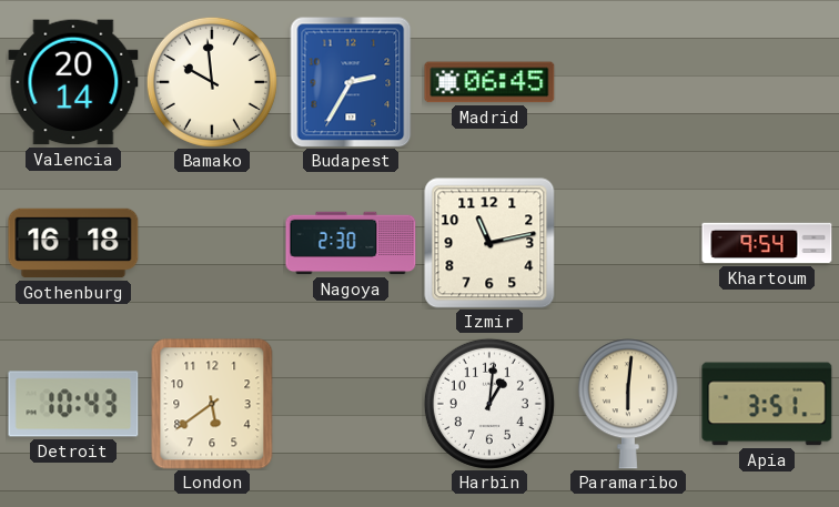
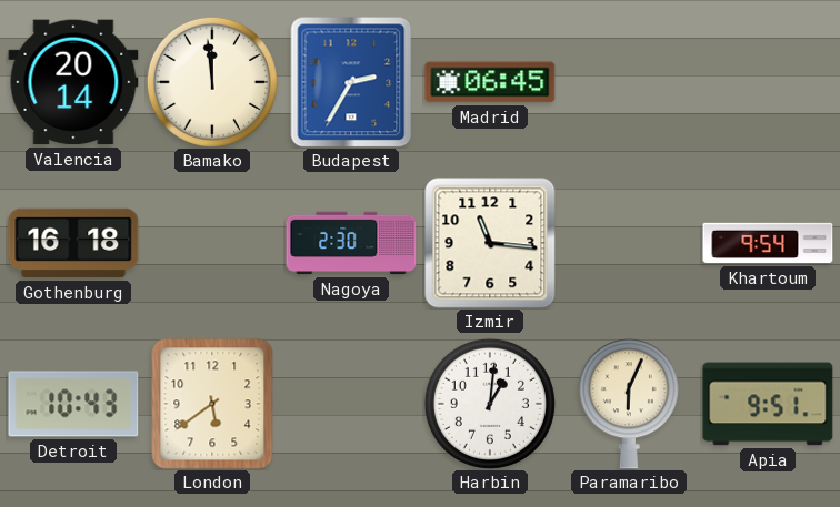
Bamako: 9:59 -> 11:59 (212, 82)
Izmir: 11:13 -> 11:16 (490, 243)
Paramaribo: 6:01 -> 6:04 (629, 404)
Apia: 3:51 -> 9:51 (768, 404)
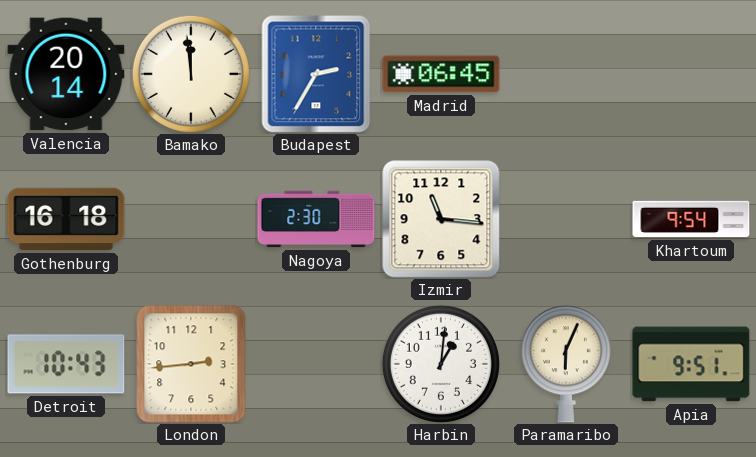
London: 5:39 -> 2:44 (191, 364)
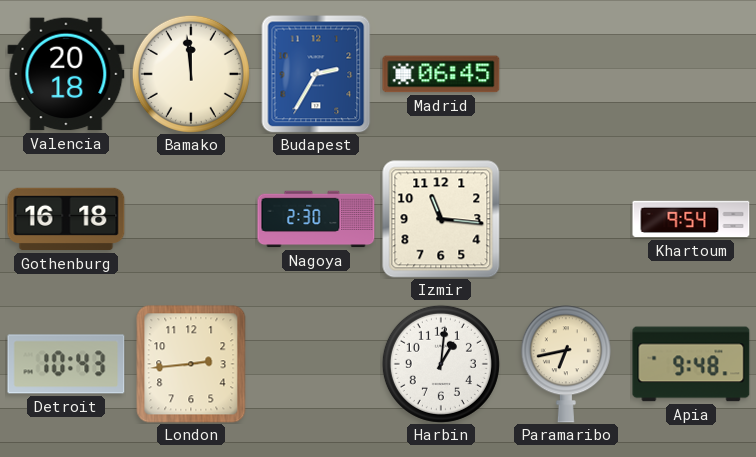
Valencia: 20:14 -> 20:18 (66, 74)
Paramaribo: 6:04 -> 6:43 (566, 364)
Apia: 9:51 -> 9:48 (691, 364)
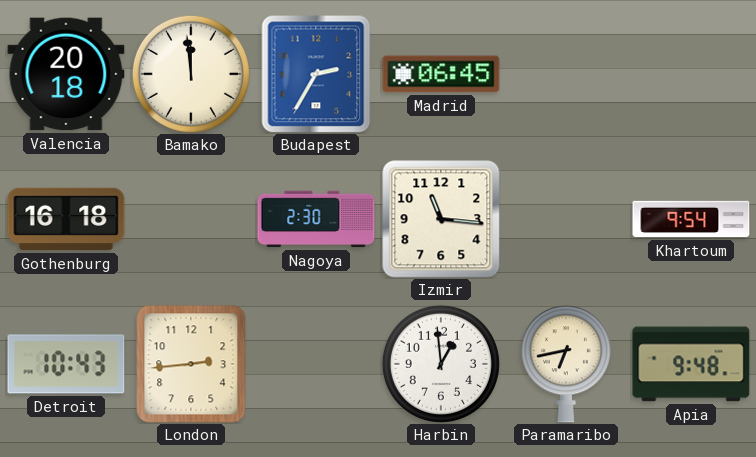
Harbin: 1:01 -> 12:59 (441, 364)
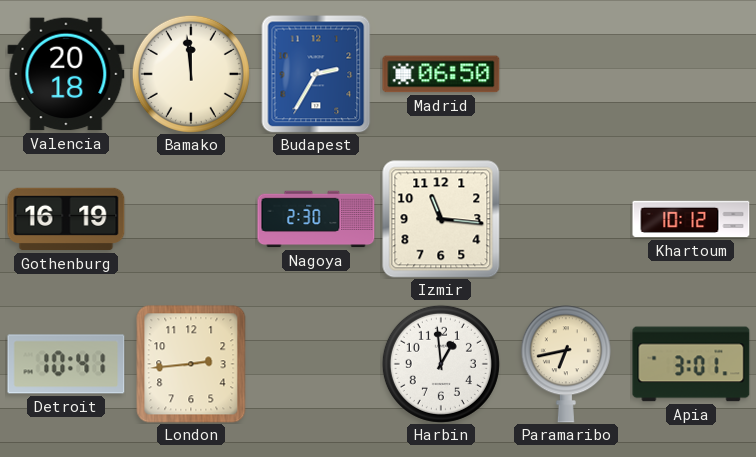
Madrid: 06:45 -> 06:50 (441, 74)
Gothenburg: 16:18 -> 16:19 (66, 219)
Khartoum: 9:54 -> 10:12 (691, 219)
Detroit: 10:43 -> 10:41 (66, 364)
Apia: 9:48 -> 3:01 (691, 364)
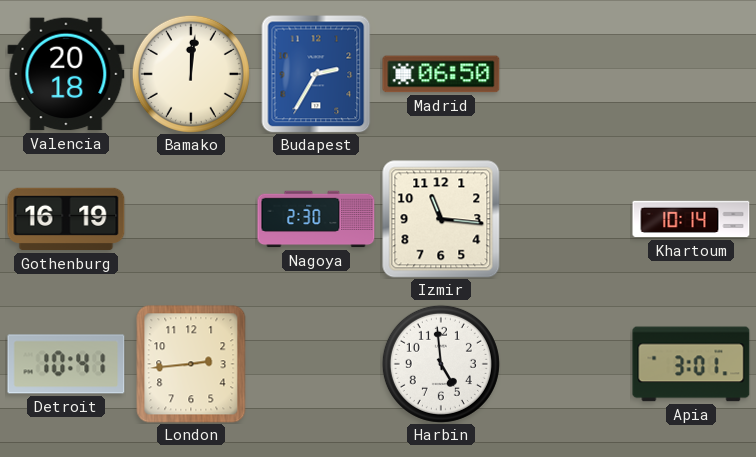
Bamako: 11:59 -> 12:01 (191, 74)
Khartoum: 10:12 -> 10:14 (691, 219)
Harbin: 12:59 -> 4:59 (441, 364)
Paramaribo: 6:43 -> none (566, 364)
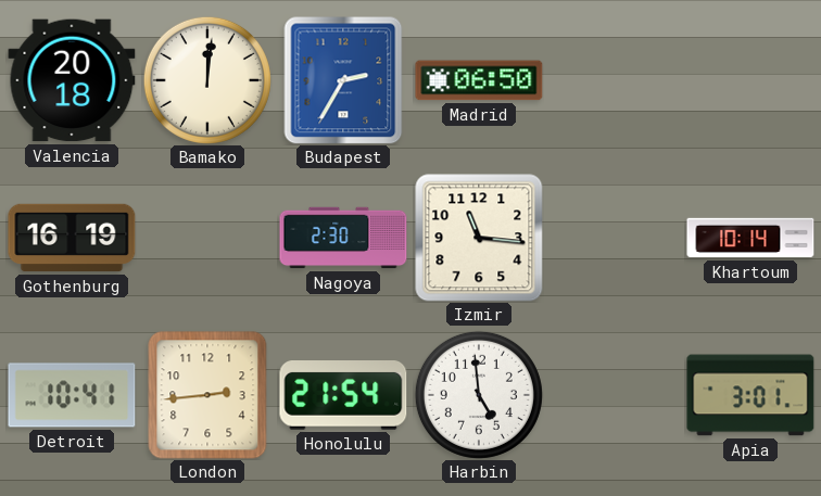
Honolulu: none -> 21:54 (343, 396)
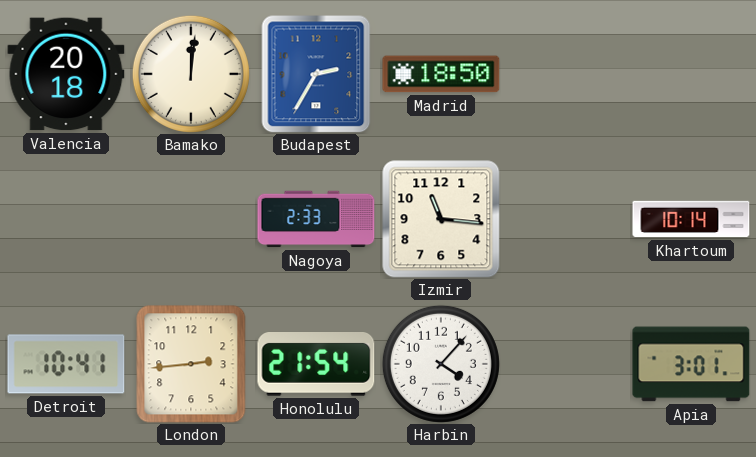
Madrid: 06:50 -> 18:50 (441, 74)
Gothenburg: 16:19 -> none (72, 238)
Nagoya: 2:30 -> 2:33 (316, 219)
Harbin: 4:59 -> 4:07 (441, 364)
